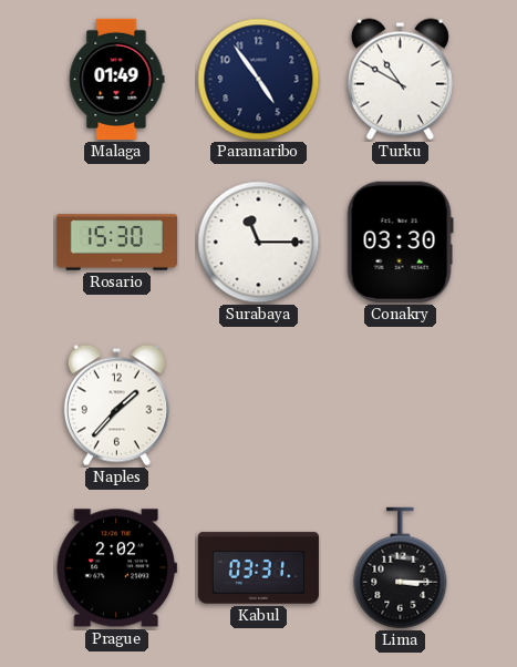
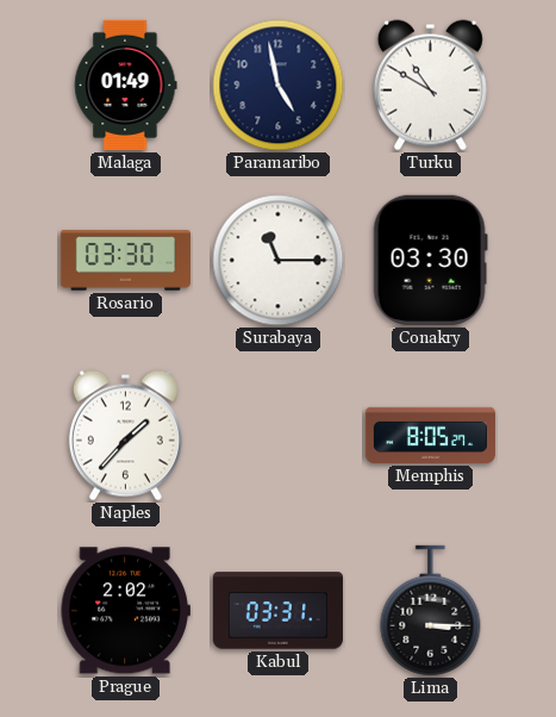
Paramaribo: 4:54 -> 4:58 (279, 86)
Rosario: 15:30 -> 03:30 (125, 261)
Memphis: none -> 8:05 (430, 435)
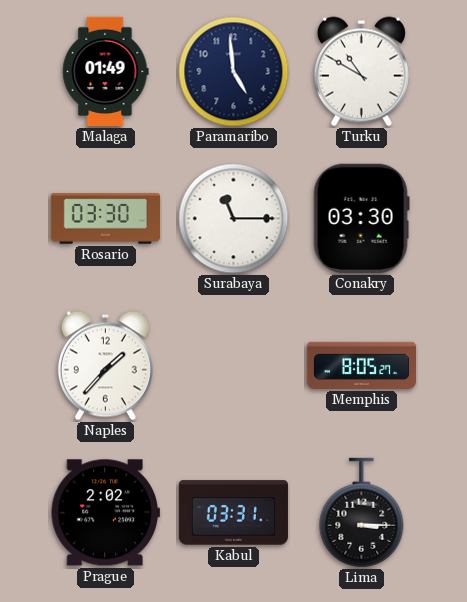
Paramaribo: 4:58 -> 4:59 (234, 72)
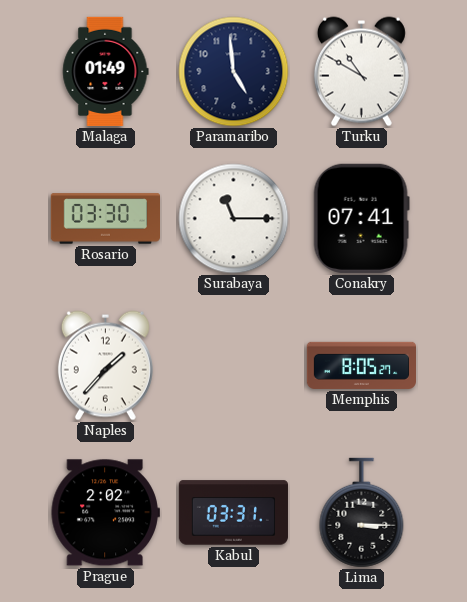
Conakry: 03:30 -> 07:41 (361, 218)
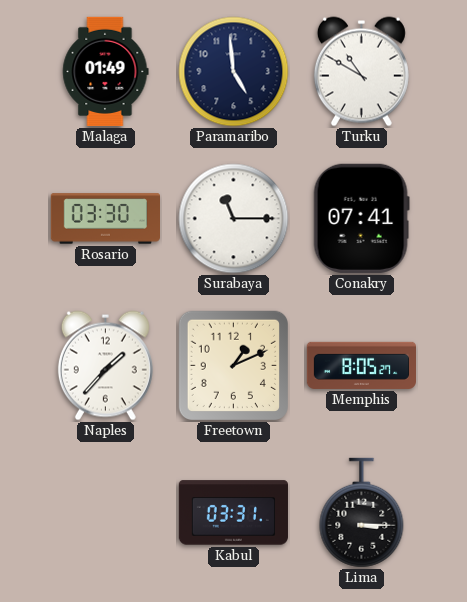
Freetown: none -> 1:11 (233, 365)
Prague: 2:02 -> none (105, 513)
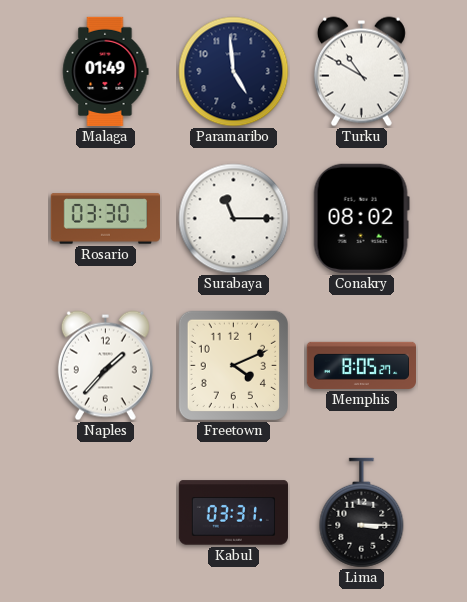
Conakry: 07:41 -> 08:02 (361, 218)
Freetown: 1:11 -> 4:11 (233, 365)
